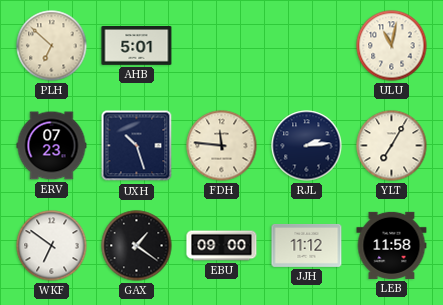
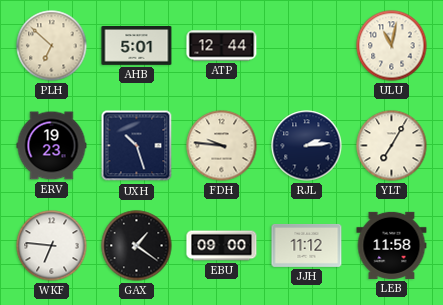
ATP: none -> 12:44 (222, 46)
ERV: 07:23 -> 19:23 (52, 146)
FDH: 11:46 -> 9:46 (222, 146)
WKF: 6:51 -> 6:46 (52, 246)
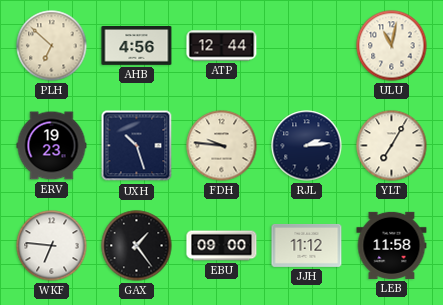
AHB: 5:01 -> 4:56 (137, 46)
GAX: 1:21 -> 1:24 (137, 246)
